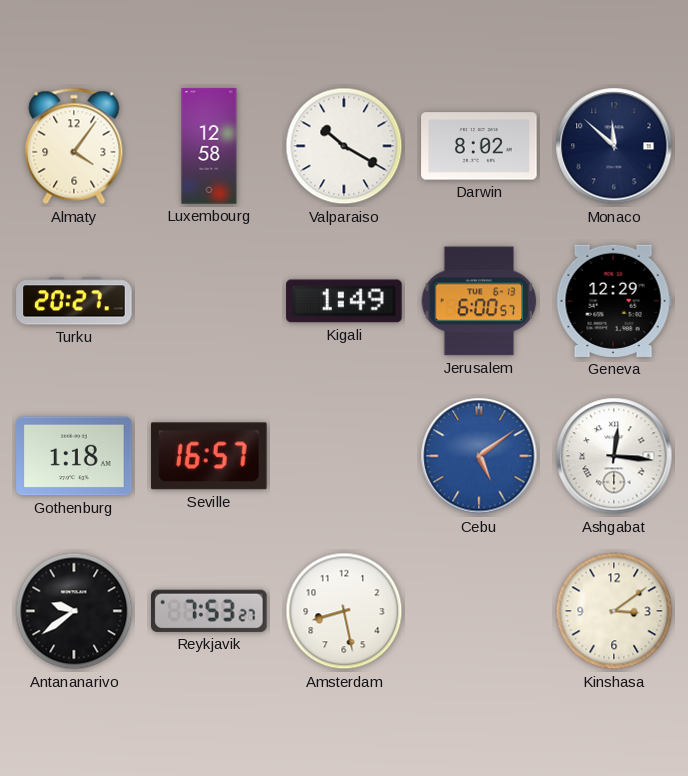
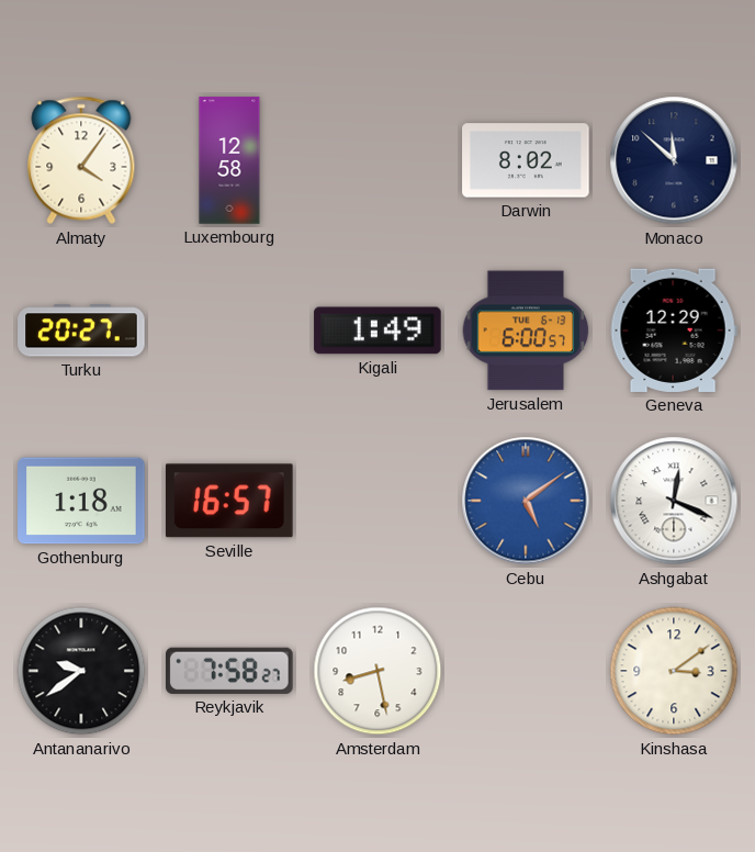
Valparaiso: 10:20 -> none (344, 146)
Ashgabat: 12:16 -> 12:19 (674, 501)
Reykjavik: 7:53 -> 7:58 (230, 671)
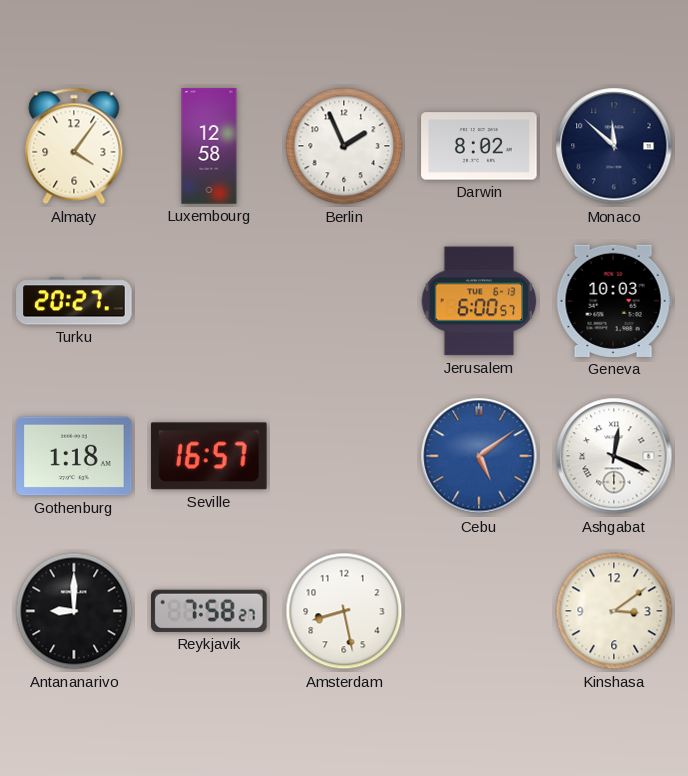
Berlin: none -> 1:56 (344, 146)
Kigali: 1:49 -> none (377, 330)
Geneva: 12:29 -> 10:03 (614, 301)
Antananarivo: 9:39 -> 9:00 (74, 611)
